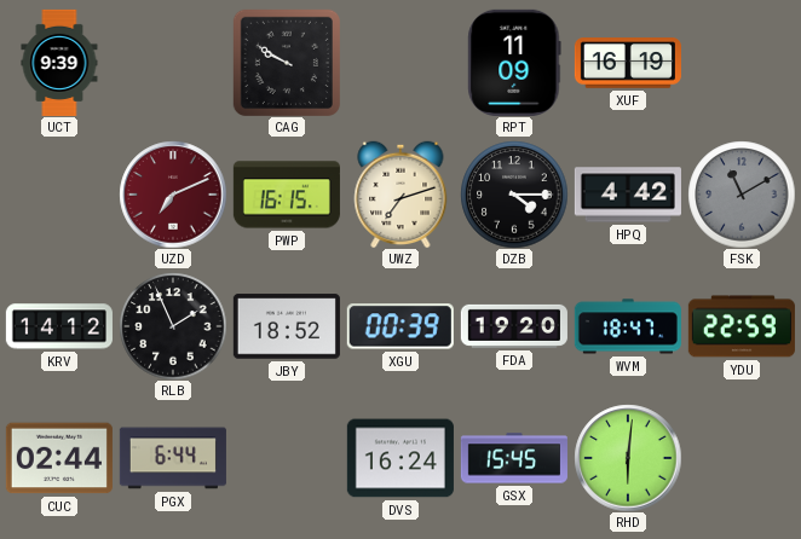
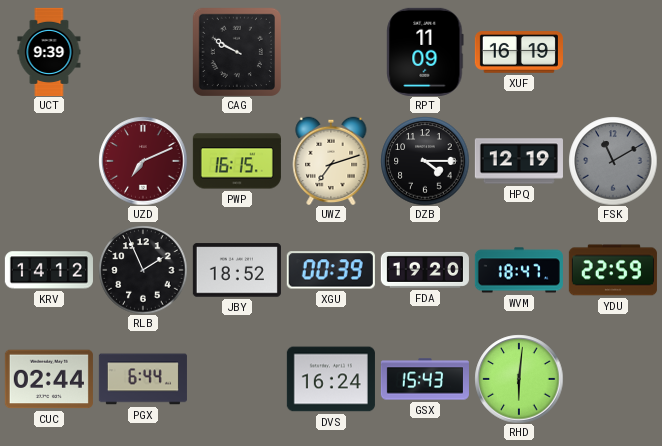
HPQ: 4:42 -> 12:19 (519, 161)
GSX: 15:45 -> 15:43 (425, 379)
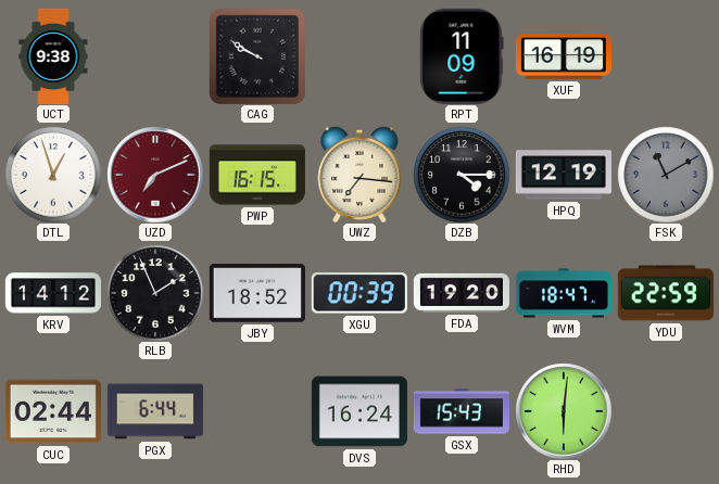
UCT: 9:39 -> 9:38 (53, 56)
DTL: none -> 12:57 (53, 175)
UWZ: 7:12 -> 7:16 (359, 175)
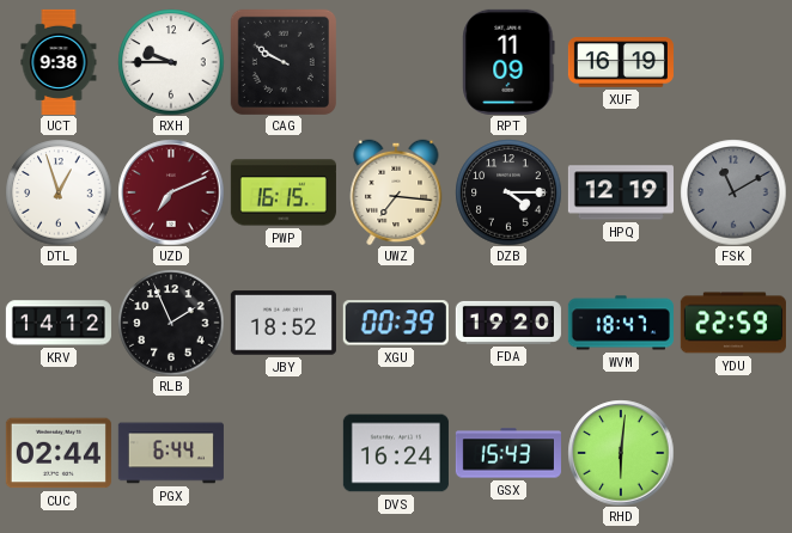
RXH: none -> 9:45 (171, 62)
